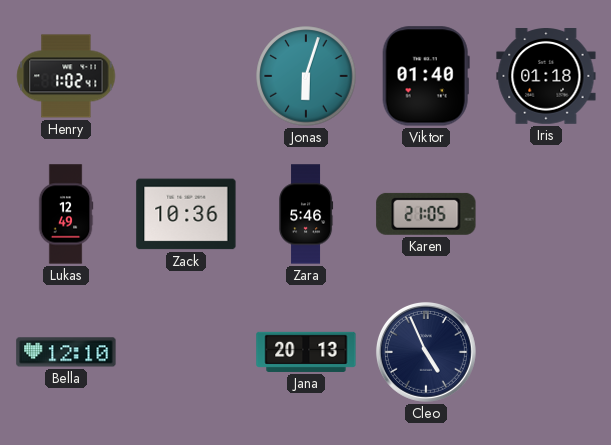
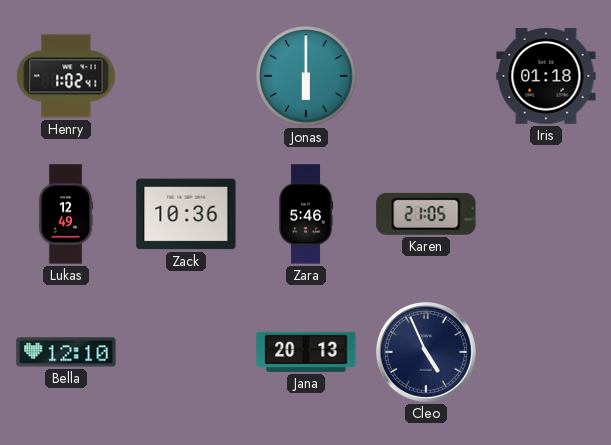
Jonas: 6:03 -> 6:00 (306, 76)
Viktor: 01:40 -> none (426, 76)
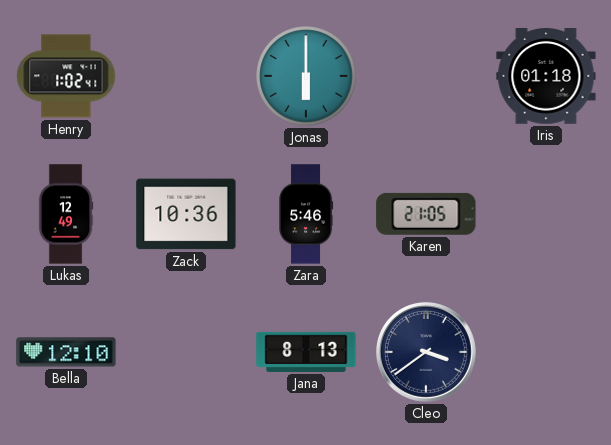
Jana: 20:13 -> 8:13 (306, 352)
Cleo: 4:56 -> 3:39 (426, 352)
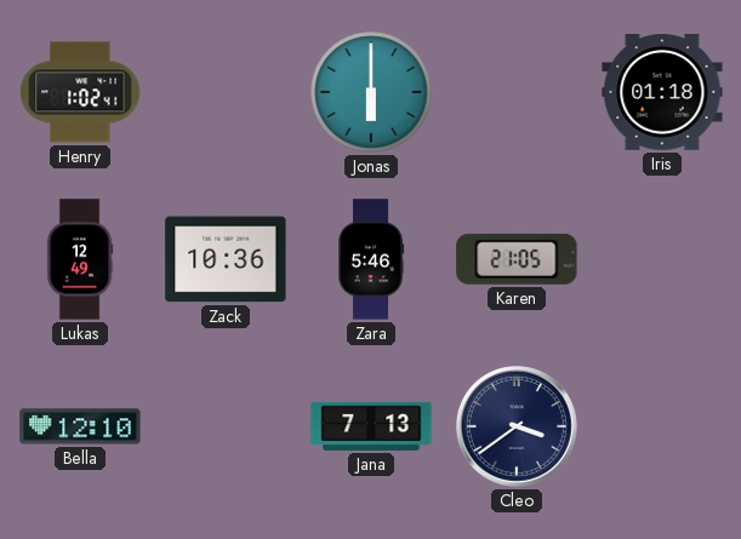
Jana: 8:13 -> 7:13 (371, 426)
